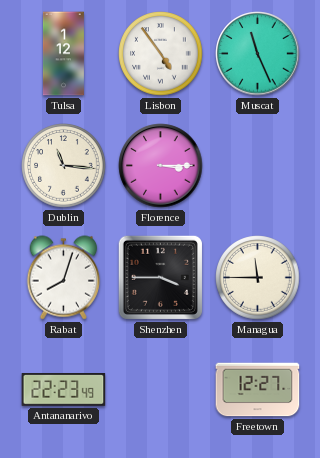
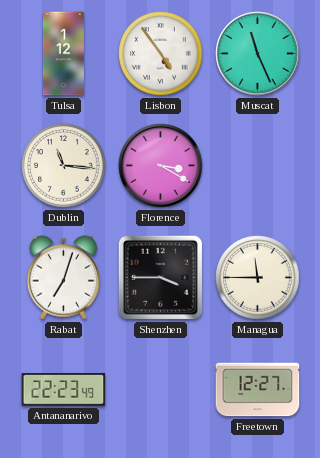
Florence: 3:15 -> 3:20 (161, 166)
Rabat: 8:03 -> 7:03 (64, 278)
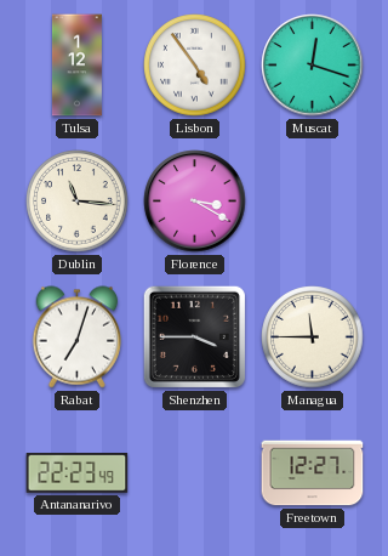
Muscat: 11:26 -> 12:18 (313, 66)
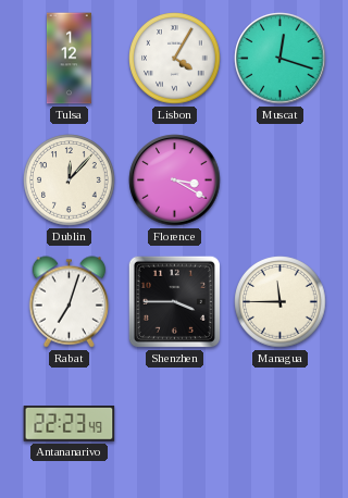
Lisbon: 4:54 -> 4:05 (175, 59)
Dublin: 11:16 -> 12:07 (70, 180)
Freetown: 12:27 -> none (313, 473)
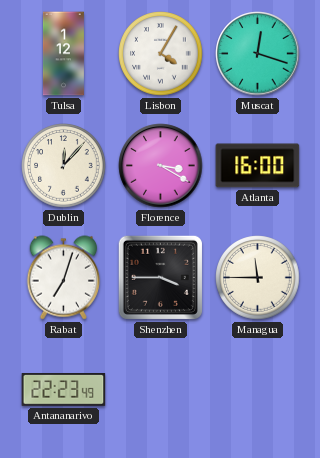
Atlanta: none -> 16:00 (258, 166)
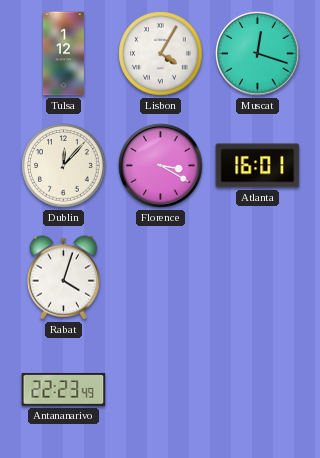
Atlanta: 16:00 -> 16:01 (258, 166)
Rabat: 7:03 -> 4:03 (64, 278)
Shenzhen: 3:45 -> none (160, 277)
Managua: 11:45 -> none (258, 278)
